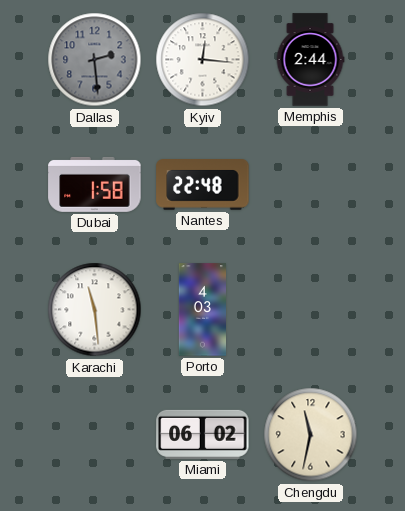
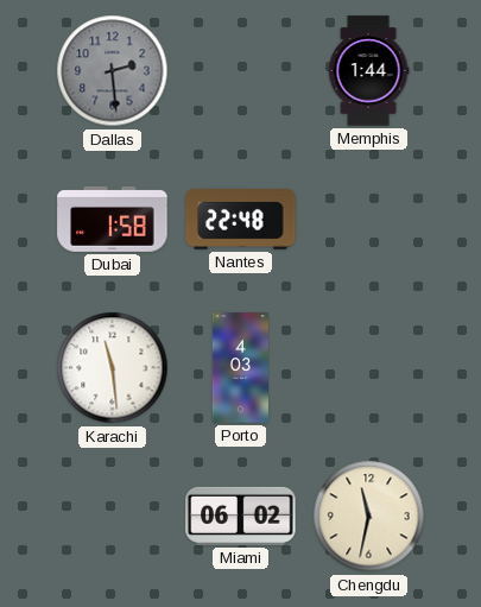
Kyiv: 12:16 -> none (203, 60)
Memphis: 2:44 -> 1:44 (368, 71)
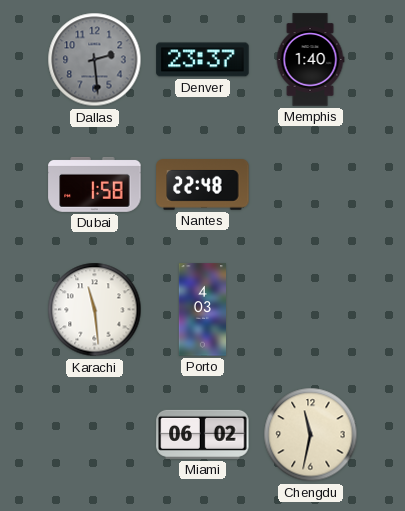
Denver: none -> 23:37 (203, 60)
Memphis: 1:44 -> 1:40 (310, 60)
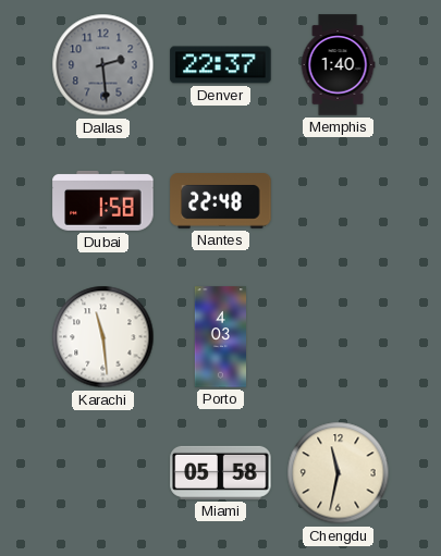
Denver: 23:37 -> 22:37 (221, 65)
Miami: 06:02 -> 05:58 (221, 472)
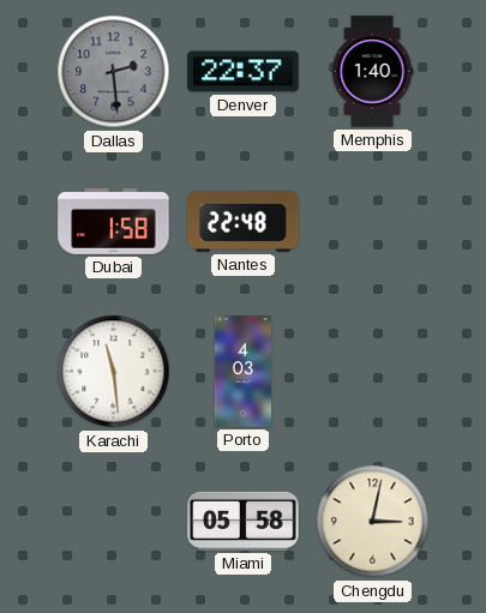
Chengdu: 11:32 -> 3:02 (373, 522)
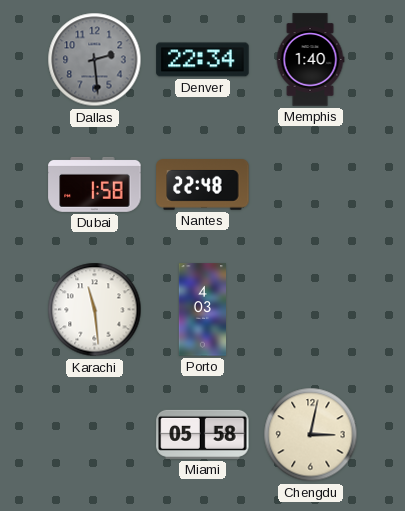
Denver: 22:37 -> 22:34 (203, 60)
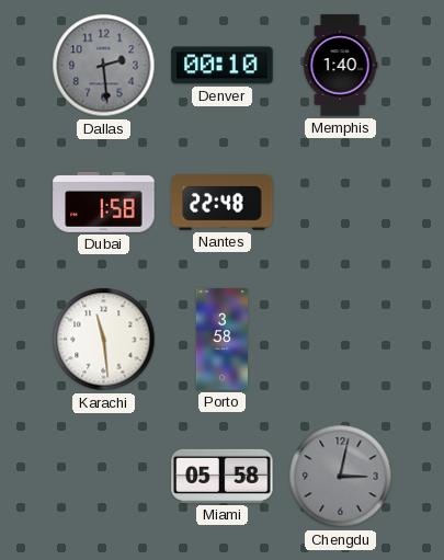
Denver: 22:34 -> 00:10 (223, 66)
Porto: 4:03 -> 3:58 (221, 340)
Chengdu dial: cream -> grey (341, 477)
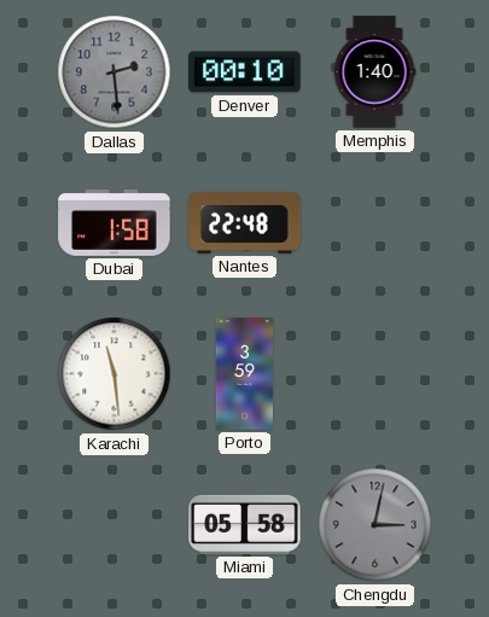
Porto: 3:58 -> 3:59 (244, 374)
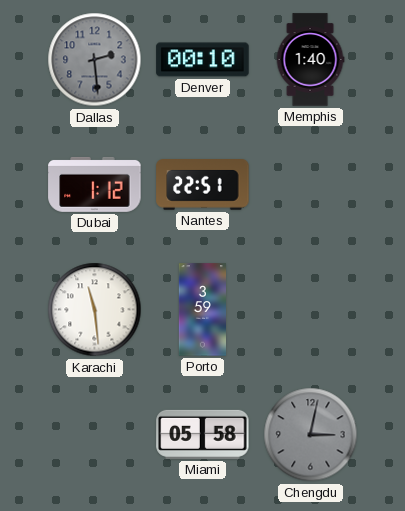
Dubai: 1:58 -> 1:12 (95, 184)
Nantes: 22:48 -> 22:51 (203, 185)
